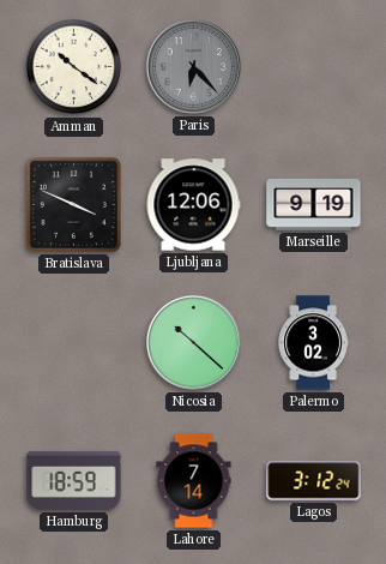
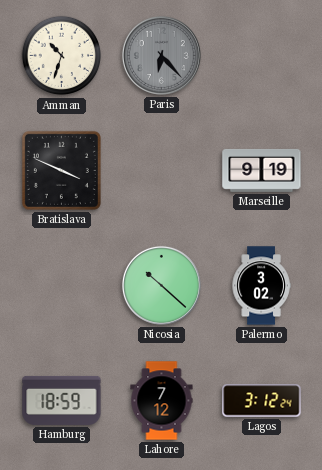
Amman: 10:21 -> 10:33 (62, 56)
Ljubljana: 12:06 -> none (193, 205)
Lahore: 7:14 -> 7:12 (162, 401)
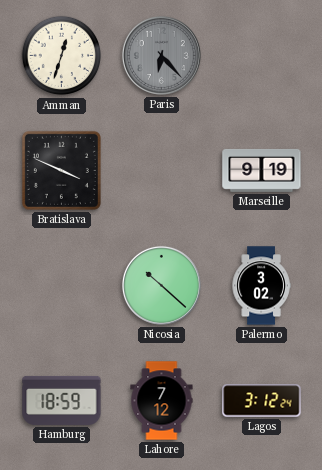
Amman: 10:33 -> 12:33 (62, 56)
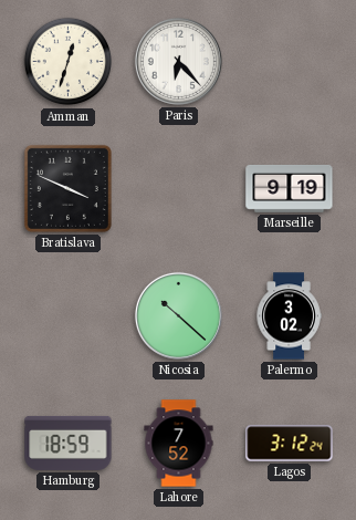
Paris dial: grey -> white (178, 61)
Lahore: 7:12 -> 7:52 (179, 444)
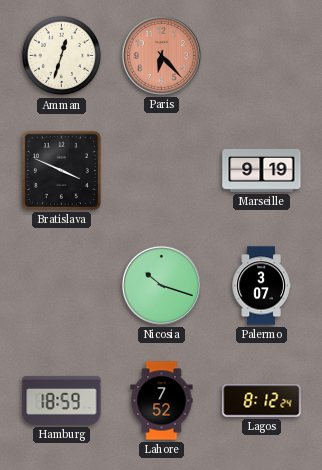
Paris dial: white -> salmon (161, 55)
Nicosia: 10:22 -> 10:18 (161, 285)
Palermo: 3:02 -> 3:07 (261, 286)
Lagos: 3:12 -> 8:12 (262, 401)
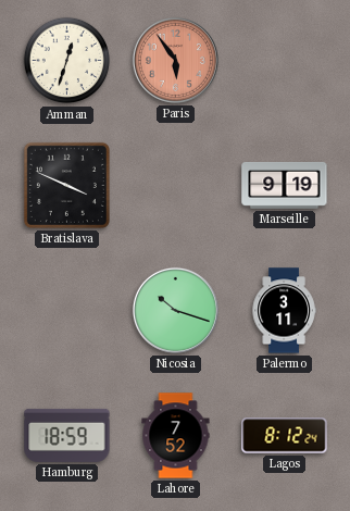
Paris: 6:23 -> 5:54 (175, 60)
Palermo: 3:07 -> 3:11 (284, 311)
